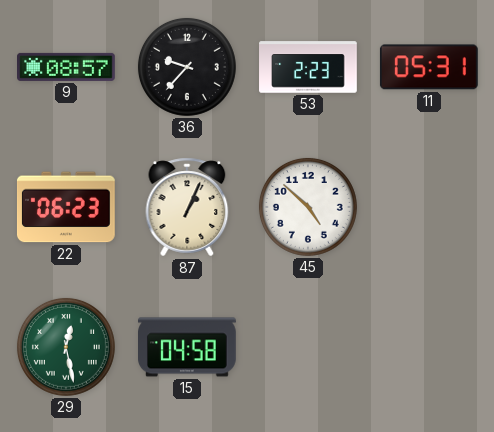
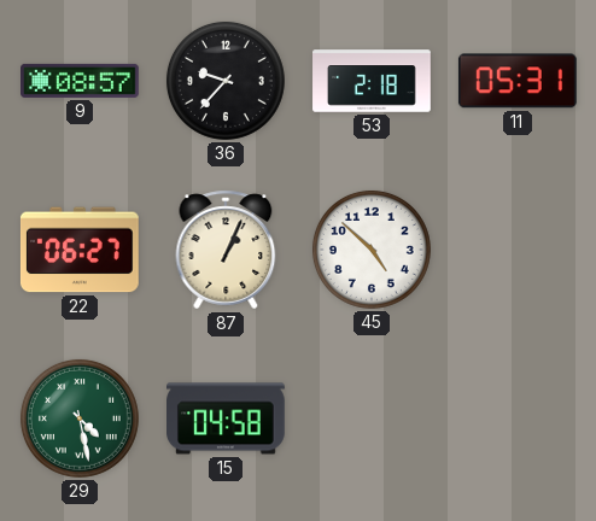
53: 2:23 -> 2:18 (372, 81)
22: 06:23 -> 06:27 (80, 250)
29: 12:28 -> 4:28 (80, 418)
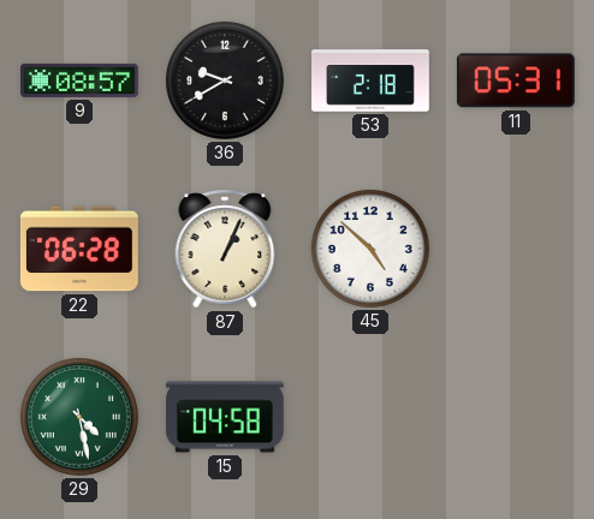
36: 9:37 -> 9:40 (225, 80)
22: 06:27 -> 06:28 (79, 249)
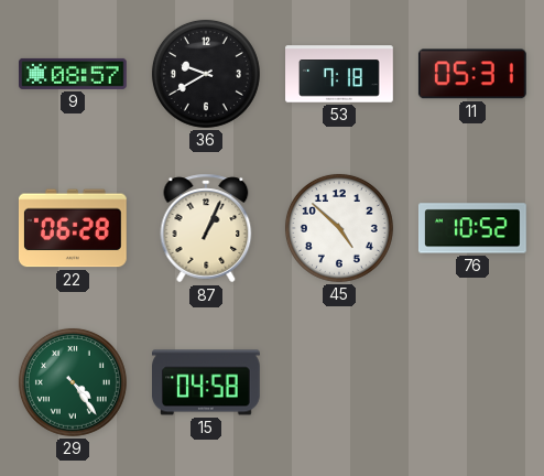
53: 2:18 -> 7:18 (339, 74)
76: none -> 10:52 (472, 228)
29: 4:28 -> 4:24 (73, 382)
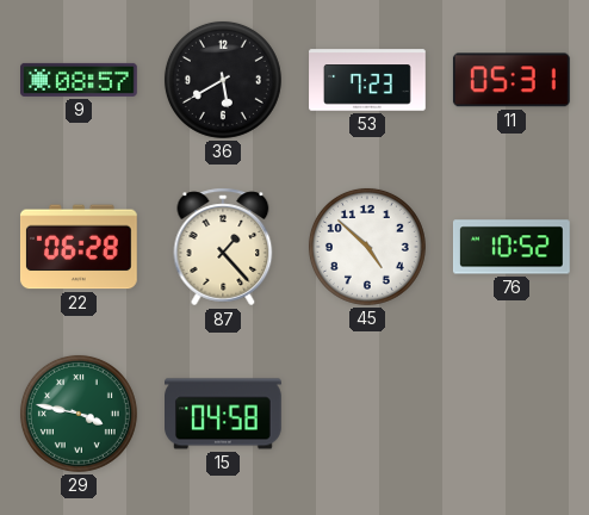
36: 9:40 -> 5:40 (223, 80)
53: 7:18 -> 7:23 (367, 80)
87: 1:04 -> 1:23 (223, 247)
29: 4:24 -> 3:47 (79, 414)
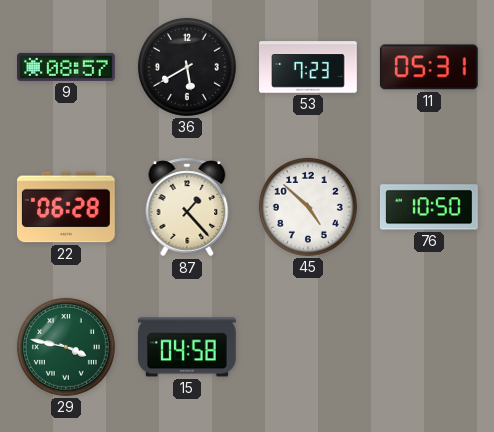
76: 10:52 -> 10:50 (429, 207)
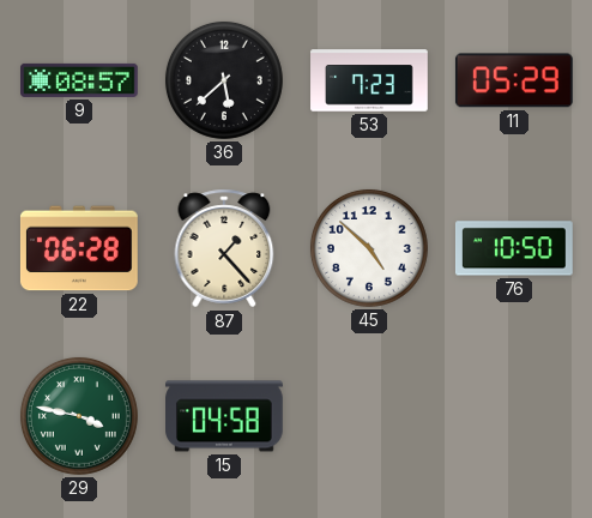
36: 5:40 -> 5:38 (224, 80)
11: 05:31 -> 05:29 (514, 80)
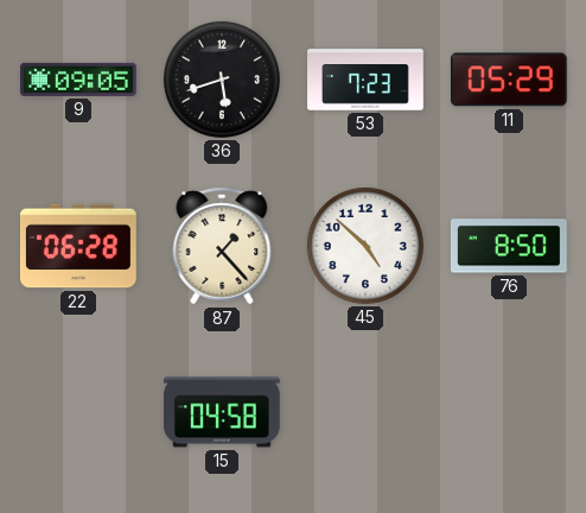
9: 08:57 -> 09:05 (79, 80)
36: 5:38 -> 5:42 (222, 80)
76: 10:50 -> 8:50 (509, 246)
29: 3:47 -> none (79, 416)
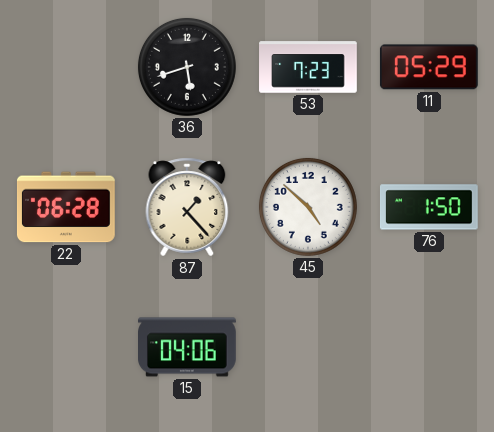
9: 09:05 -> none (79, 80)
76: 8:50 -> 1:50 (429, 207)
15: 04:58 -> 04:06 (188, 347)
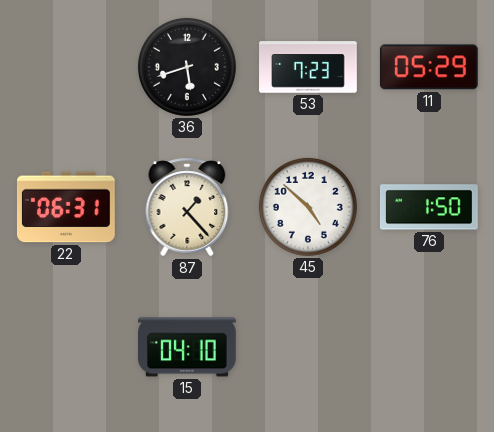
22: 06:28 -> 06:31 (66, 207)
15: 04:06 -> 04:10 (188, 347)
